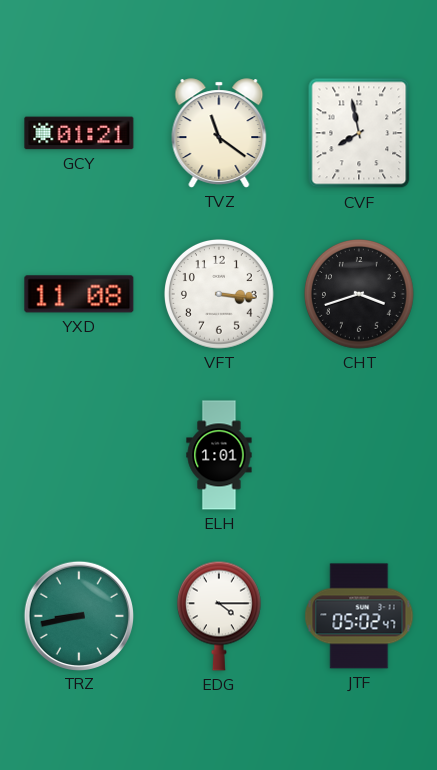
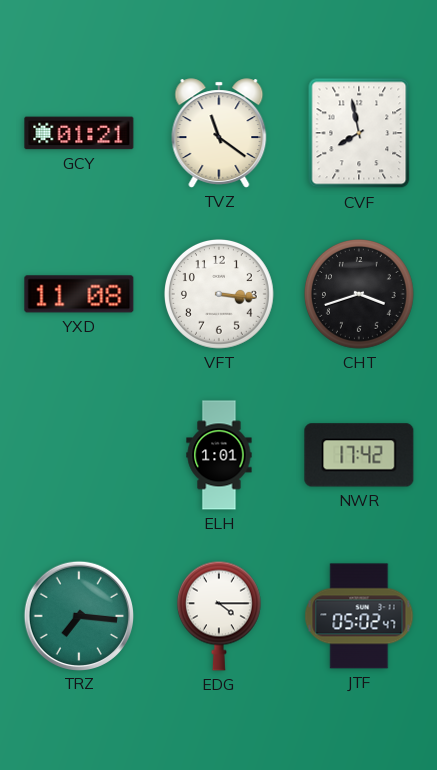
NWR: none -> 17:42 (359, 455)
TRZ: 8:43 -> 7:16 (78, 615)
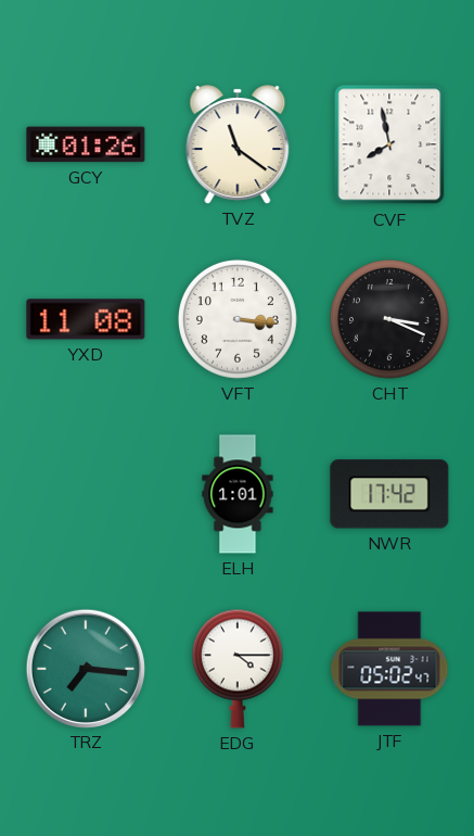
GCY: 01:21 -> 01:26 (86, 144)
CHT: 3:42 -> 3:19 (390, 320)
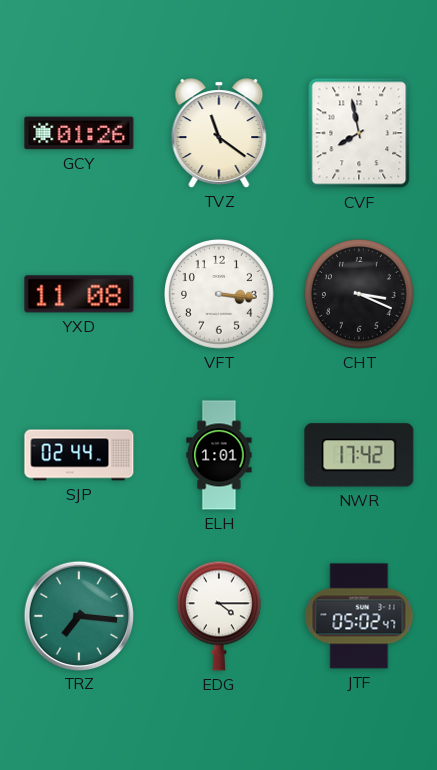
SJP: none -> 02:44 (79, 455)
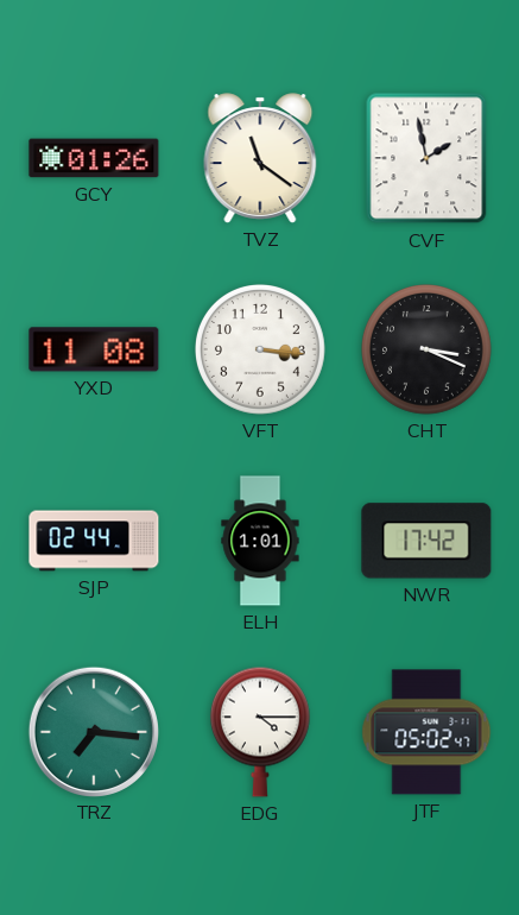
CVF: 7:58 -> 1:58 (426, 158)
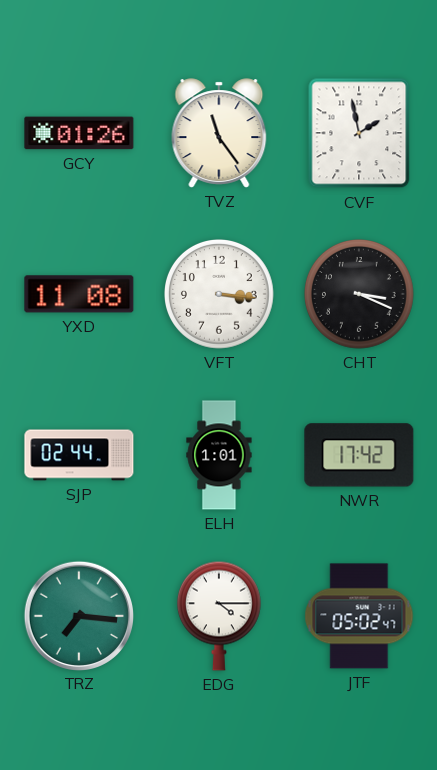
TVZ: 11:21 -> 11:24 (219, 133)
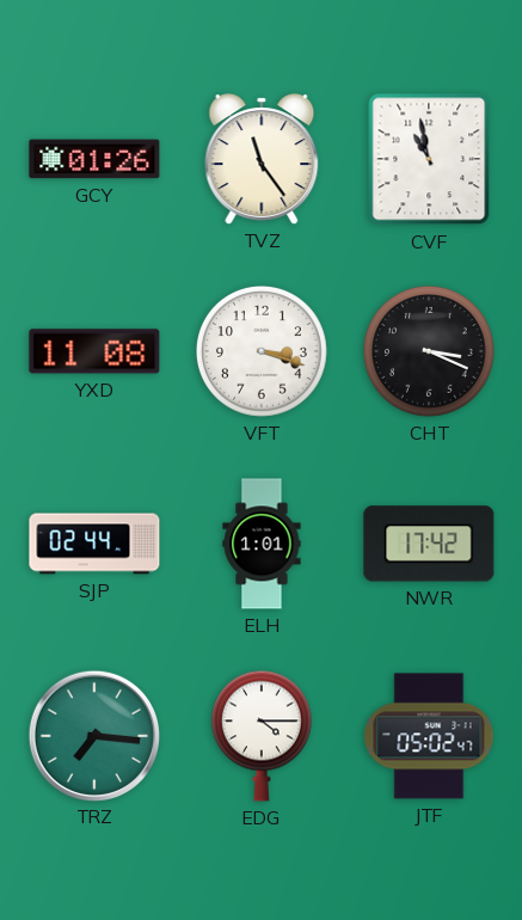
CVF: 1:58 -> 10:58 (429, 159)
VFT: 3:16 -> 3:18 (263, 352)
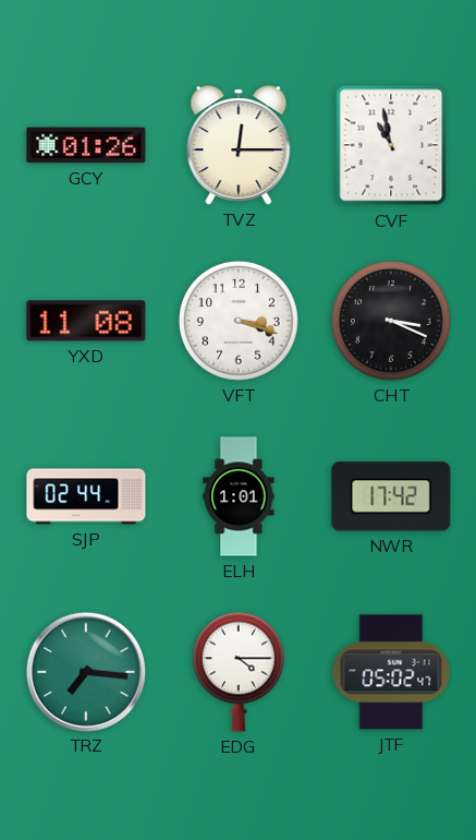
TVZ: 11:24 -> 12:15 (239, 145)
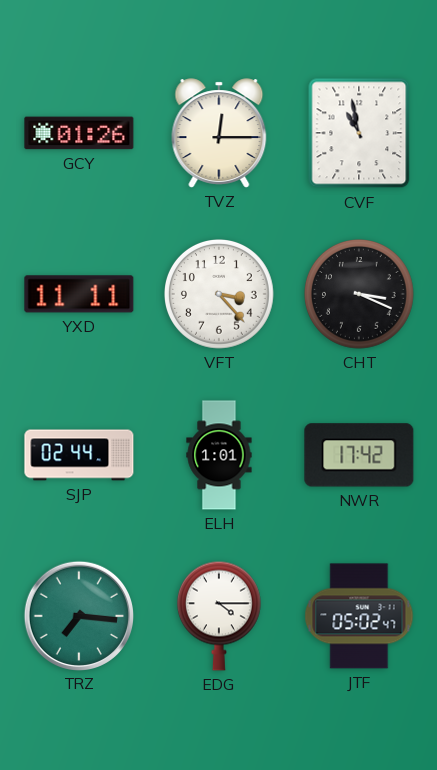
YXD: 11:08 -> 11:11 (79, 294)
VFT: 3:18 -> 3:23 (220, 295)
